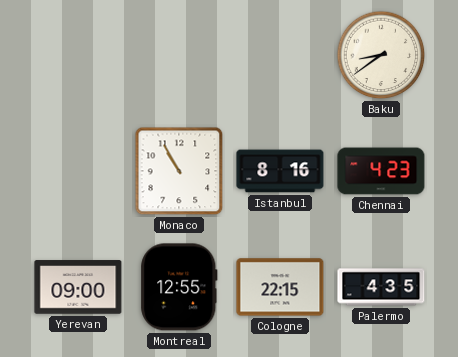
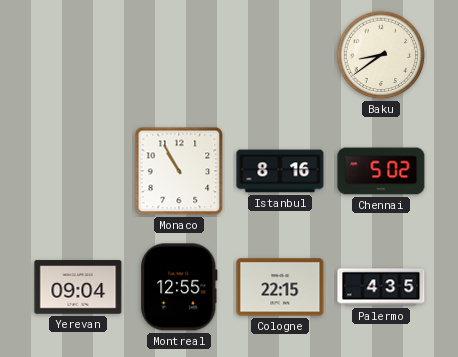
Chennai: 4:23 -> 5:02 (381, 171)
Yerevan: 09:00 -> 09:04 (78, 287)
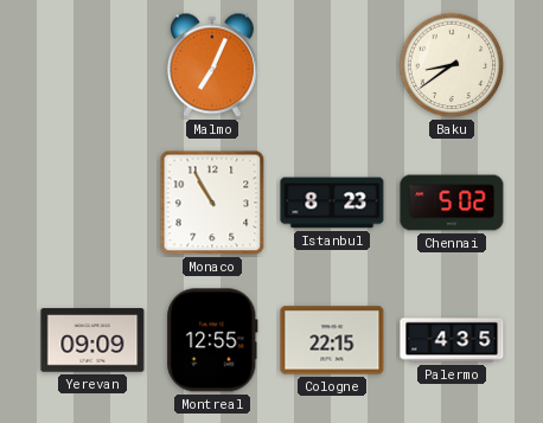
Malmo: none -> 7:04 (212, 65)
Istanbul: 8:16 -> 8:23 (332, 203)
Yerevan: 09:04 -> 09:09 (92, 340)
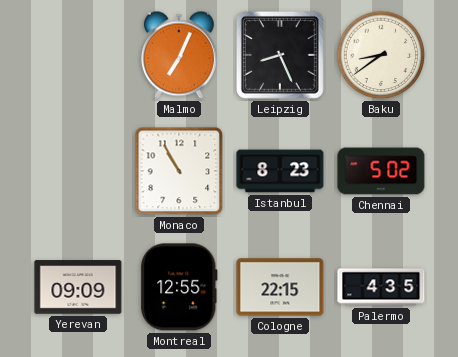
Leipzig: none -> 8:26 (280, 55)
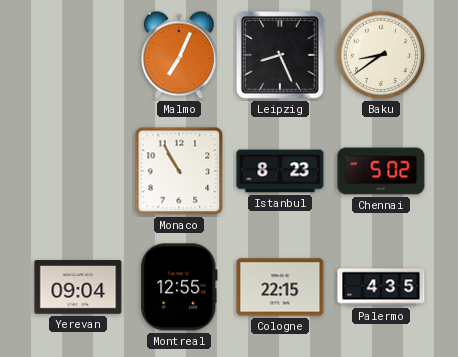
Yerevan: 09:09 -> 09:04 (78, 287)
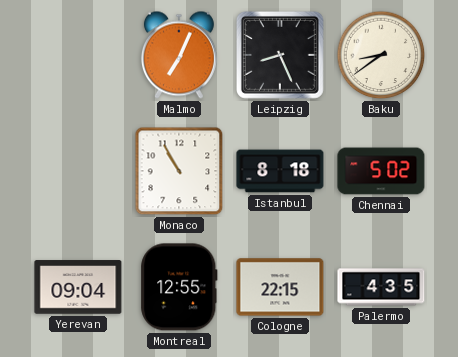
Istanbul: 8:23 -> 8:18 (280, 171)
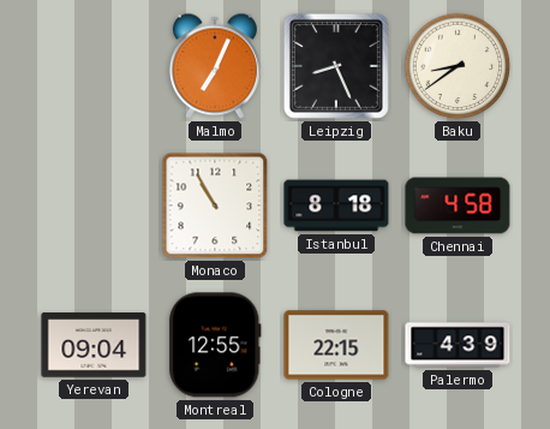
Chennai: 5:02 -> 4:58 (458, 205)
Palermo: 4:35 -> 4:39 (458, 345)
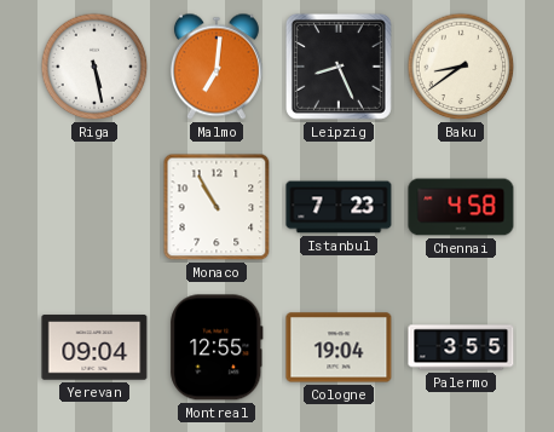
Riga: none -> 5:28 (94, 67)
Malmo: 7:04 -> 7:01 (217, 67)
Istanbul: 8:18 -> 7:23 (339, 207)
Cologne: 22:15 -> 19:04 (339, 347)
Palermo: 4:39 -> 3:55 (461, 347)
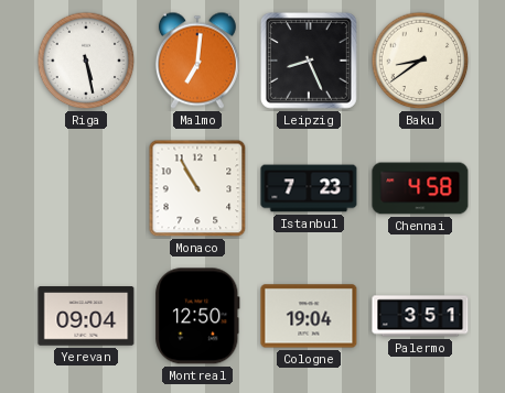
Montreal: 12:55 -> 12:50 (197, 316)
Palermo: 3:55 -> 3:51 (420, 316)
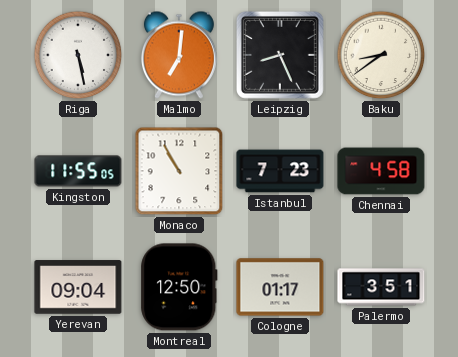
Kingston: none -> 11:55 (78, 171)
Cologne: 19:04 -> 01:17 (280, 287)
